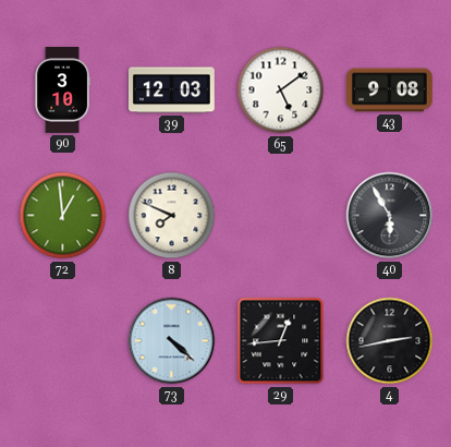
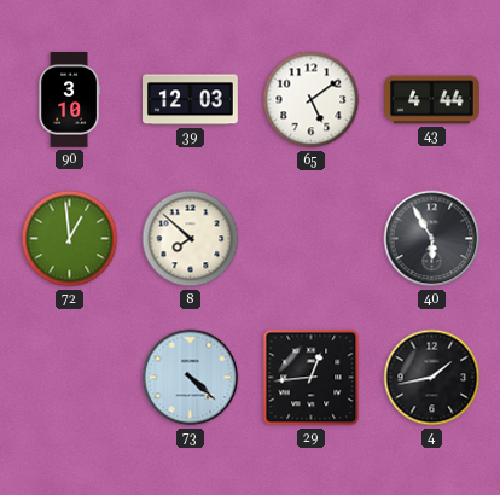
43: 9:08 -> 4:44 (432, 100)
8: 7:49 -> 7:52 (191, 239)
4: 2:43 -> 1:43 (432, 378)
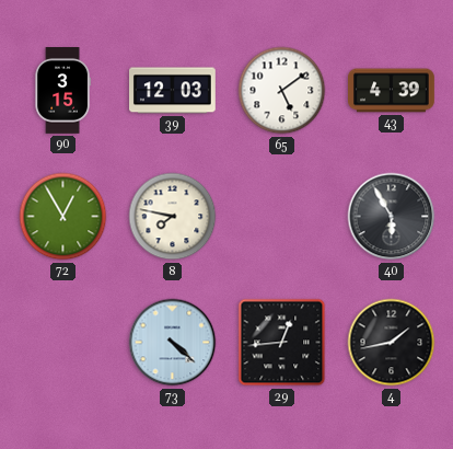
90: 3:10 -> 3:15 (62, 91)
43: 4:44 -> 4:39 (392, 91)
72: 12:59 -> 12:55 (63, 217)
8: 7:52 -> 7:47 (173, 217)
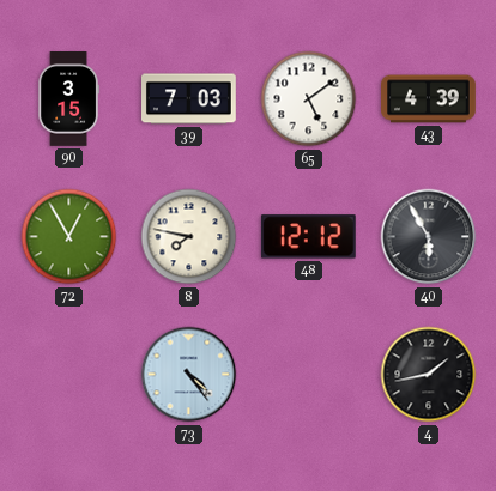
39: 12:03 -> 7:03 (189, 99)
48: none -> 12:12 (308, 237)
73: 4:22 -> 4:24 (189, 375)
29: 12:44 -> none (282, 343)
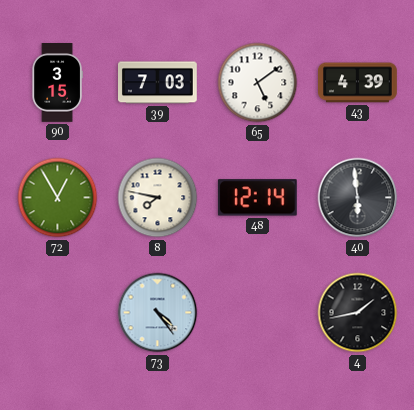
48: 12:12 -> 12:14 (257, 198)
40: 5:55 -> 5:59 (358, 198)
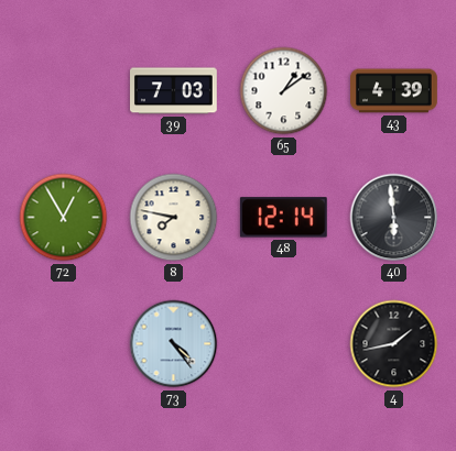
90: 3:15 -> none (57, 83)
65: 5:09 -> 1:09 (284, 91)
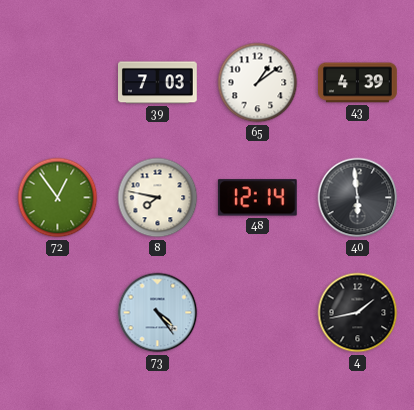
72: 12:55 -> 12:54 (58, 198)
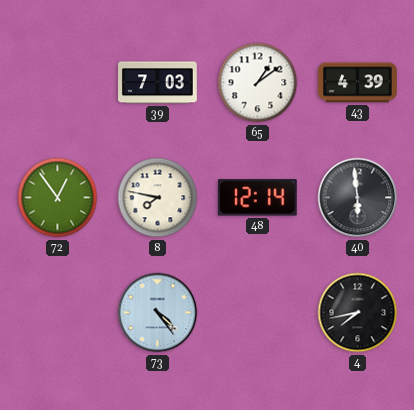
4: 1:43 -> 7:43 (358, 313)
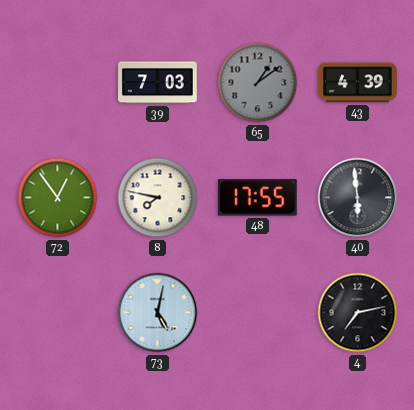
65 dial: white -> grey (258, 83)
48: 12:14 -> 17:55 (257, 198)
73: 4:24 -> 5:02 (158, 313)
4: 7:43 -> 7:13 (358, 313)
